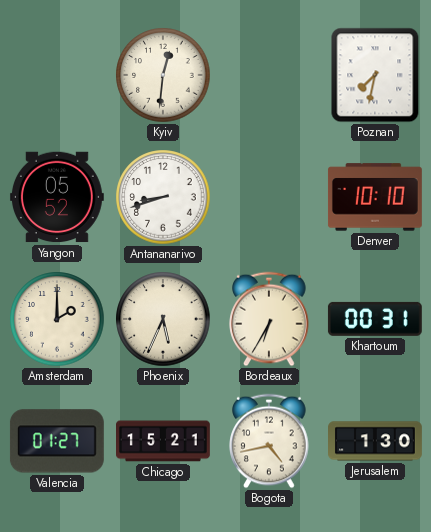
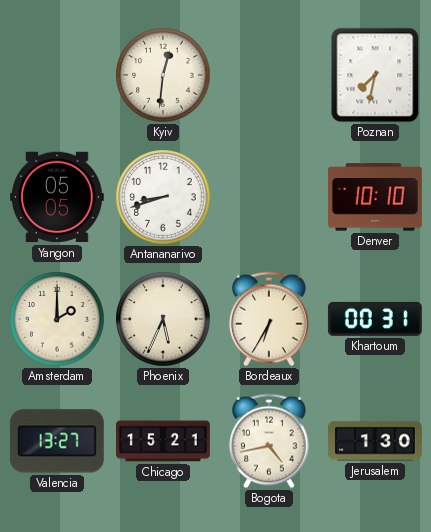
Yangon: 05:52 -> 05:05 (57, 197)
Valencia: 01:27 -> 13:27 (57, 441)
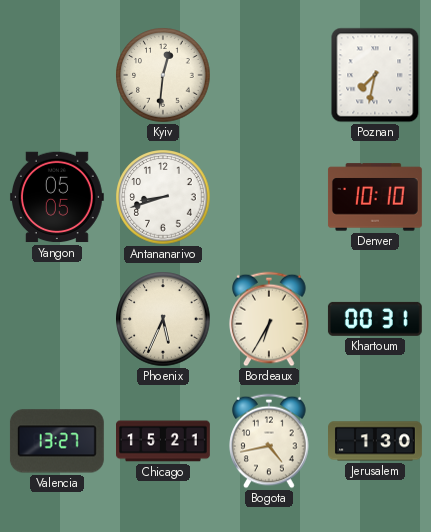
Amsterdam: 2:00 -> none (57, 319)
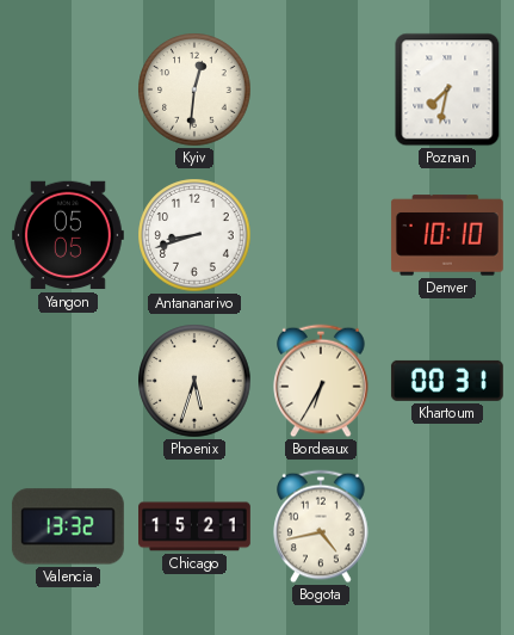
Phoenix: 5:34 -> 5:33 (194, 381)
Valencia: 13:27 -> 13:32 (68, 526)
Jerusalem: 1:30 -> none (376, 441)
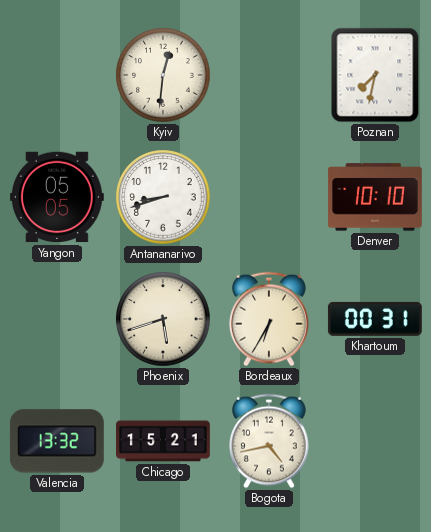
Phoenix: 5:33 -> 5:42 (163, 319)
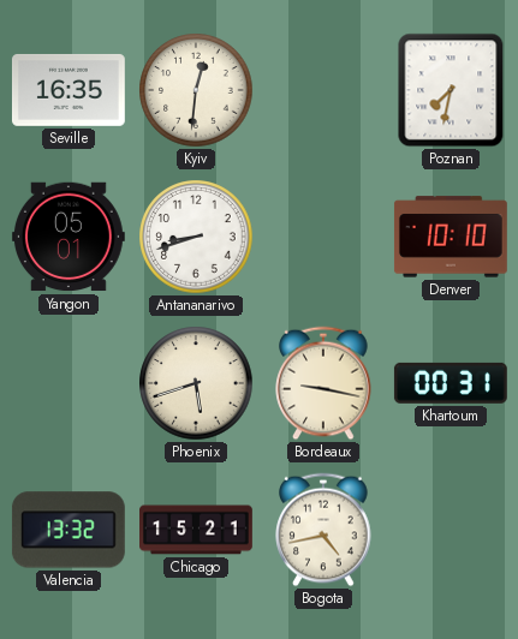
Seville: none -> 16:35 (69, 90)
Yangon: 05:05 -> 05:01 (69, 237)
Bordeaux: 6:35 -> 9:17 (323, 383)
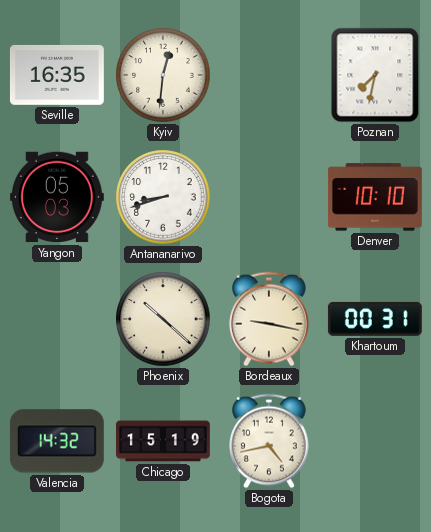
Yangon: 05:01 -> 05:03 (57, 197)
Phoenix: 5:42 -> 10:22 (163, 319)
Valencia: 13:32 -> 14:32 (57, 441)
Chicago: 15:21 -> 15:19 (164, 441)
